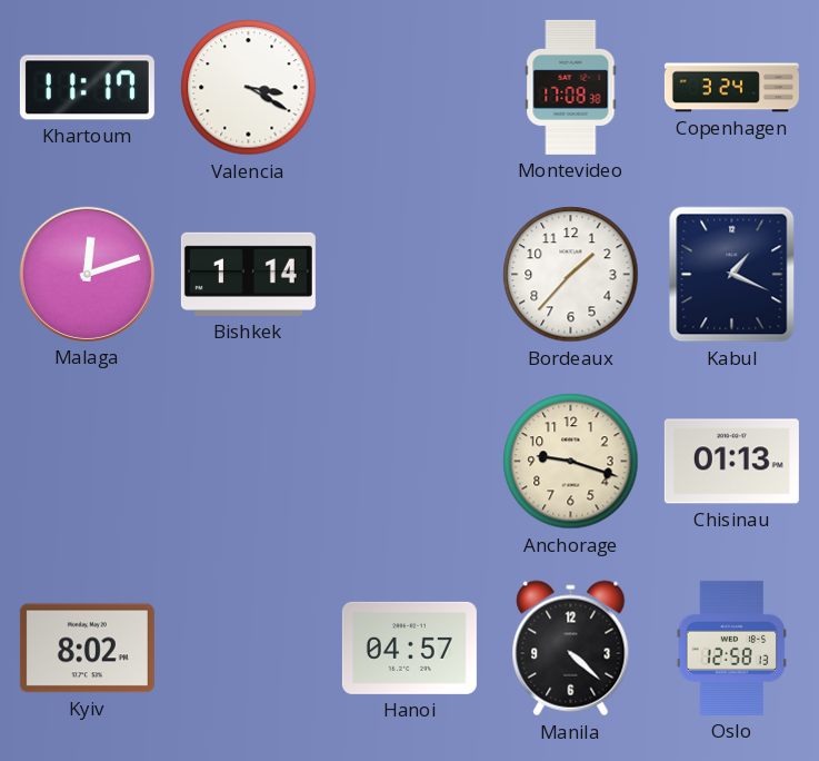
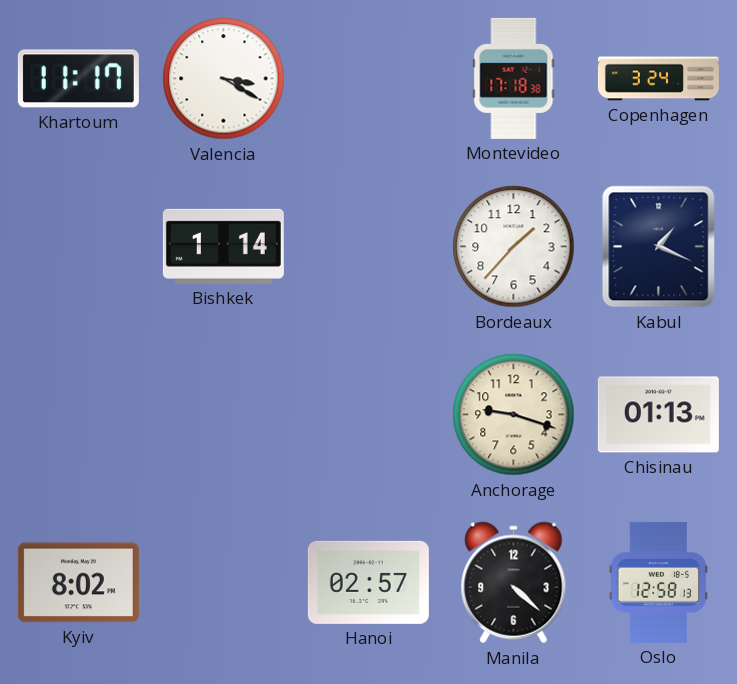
Montevideo: 17:08 -> 17:18 (514, 78)
Malaga: 12:12 -> none (87, 274)
Hanoi: 04:57 -> 02:57 (368, 582)
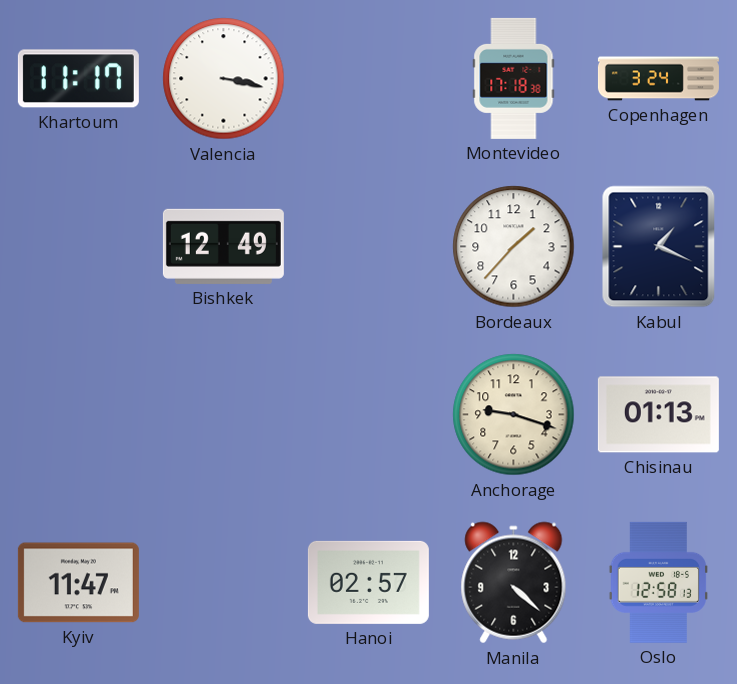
Valencia: 3:20 -> 3:17 (224, 79)
Bishkek: 1:14 -> 12:49 (223, 246)
Kyiv: 8:02 -> 11:47 (78, 583)
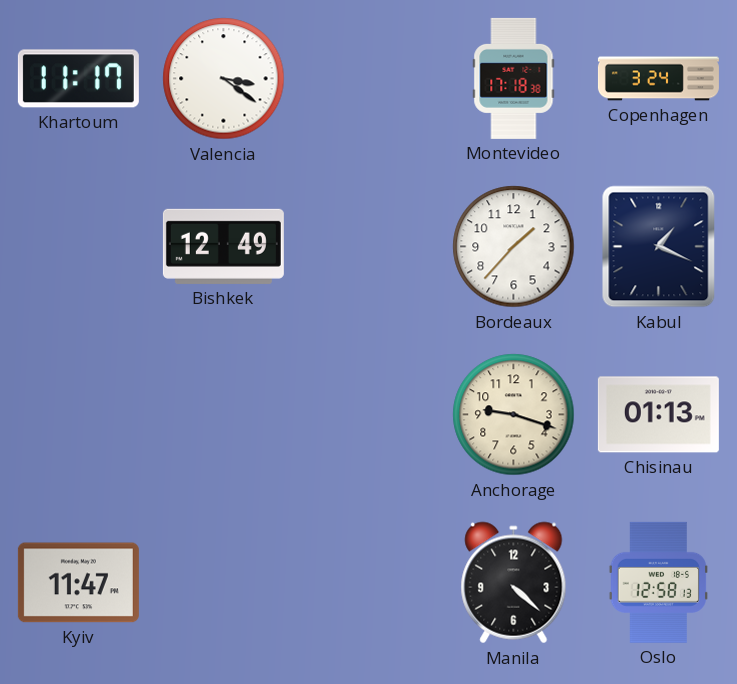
Valencia: 3:17 -> 3:21 (224, 79)
Hanoi: 02:57 -> none (368, 582)
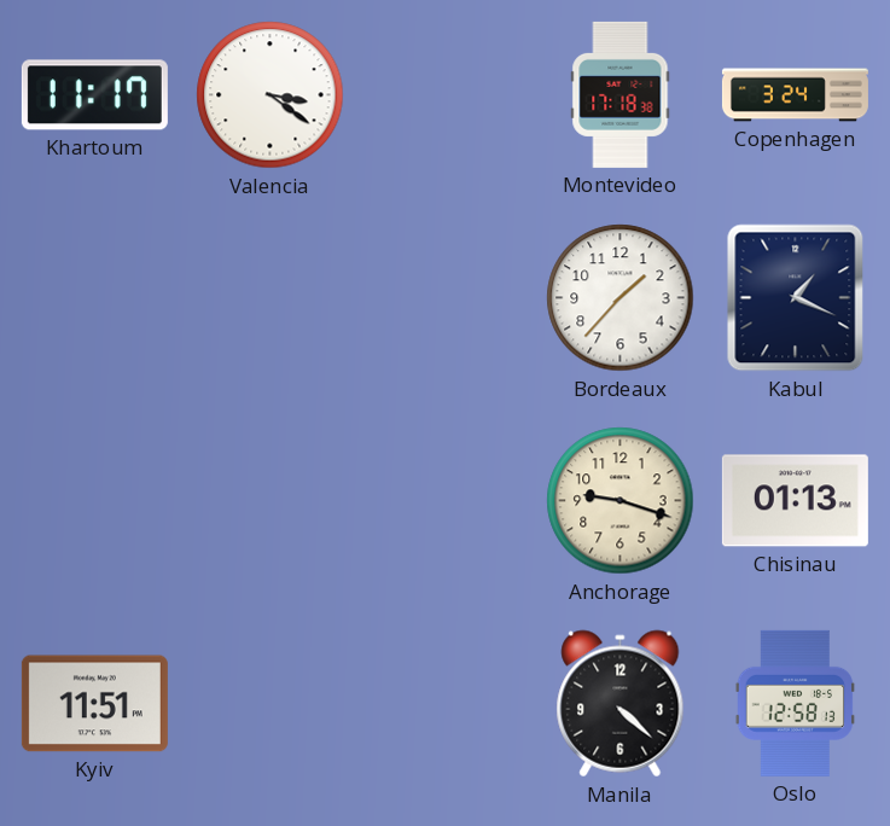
Bishkek: 12:49 -> none (223, 246)
Kyiv: 11:47 -> 11:51 (94, 704)
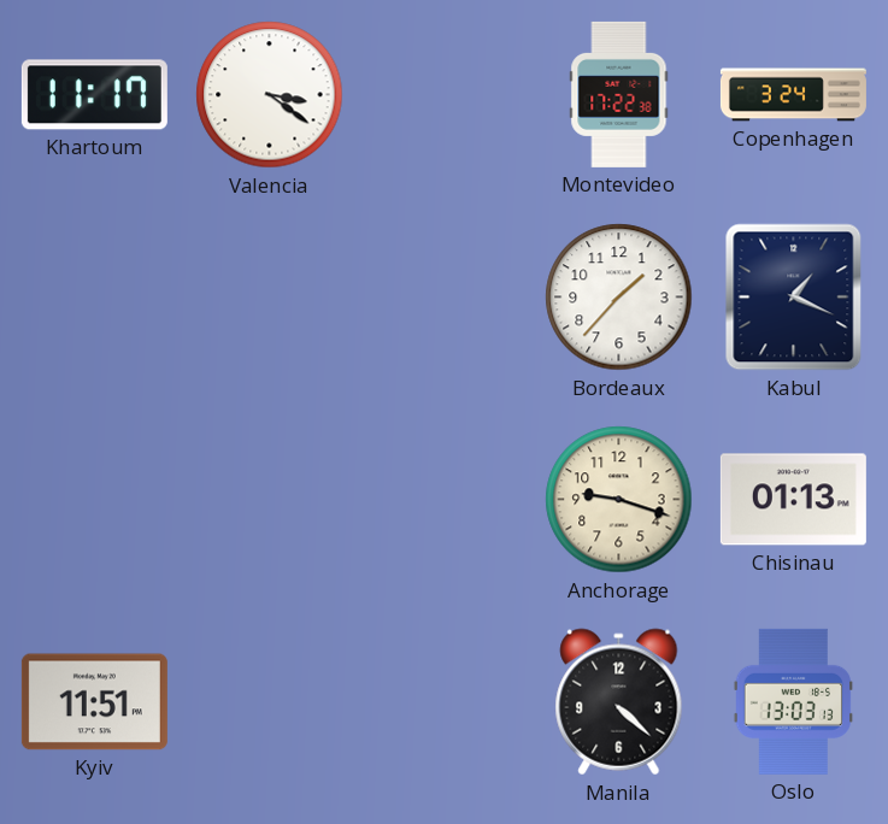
Montevideo: 17:18 -> 17:22 (619, 94)
Oslo: 12:58 -> 13:03 (793, 701)
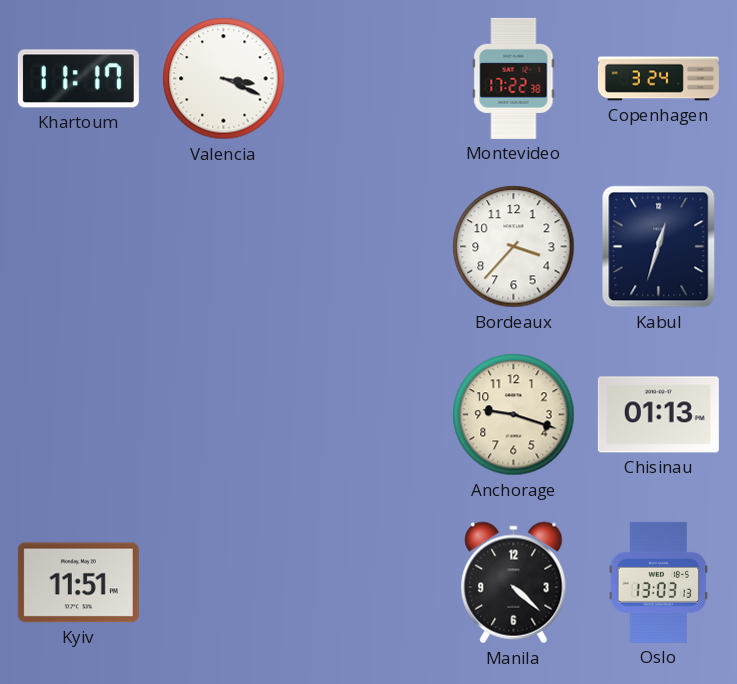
Valencia: 3:21 -> 3:19 (224, 79)
Bordeaux: 1:37 -> 3:37 (514, 247)
Kabul: 1:19 -> 12:33 (659, 247)
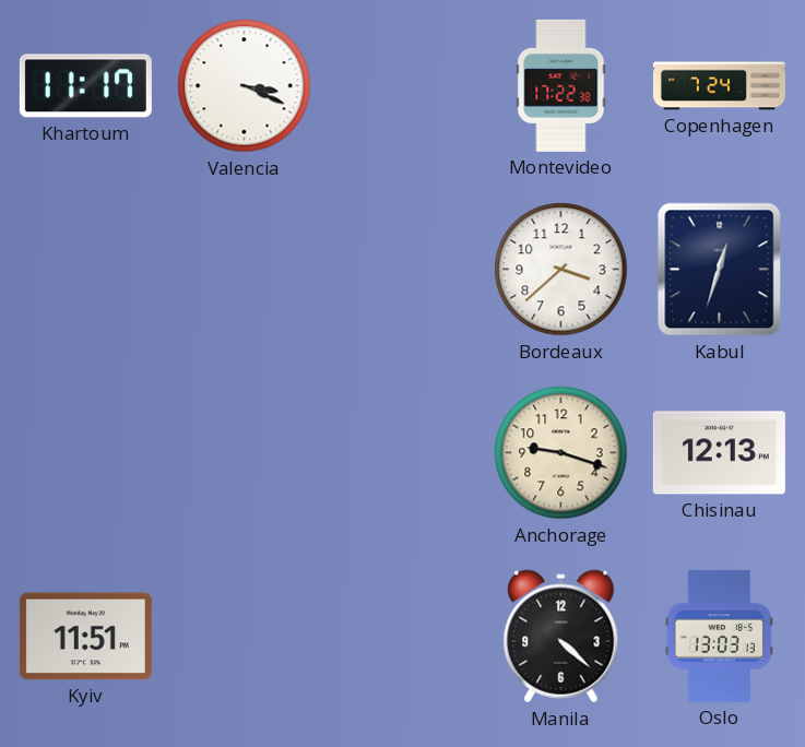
Copenhagen: 3:24 -> 7:24 (719, 86)
Bordeaux: 3:37 -> 3:38 (561, 270)
Chisinau: 01:13 -> 12:13 (719, 453)
